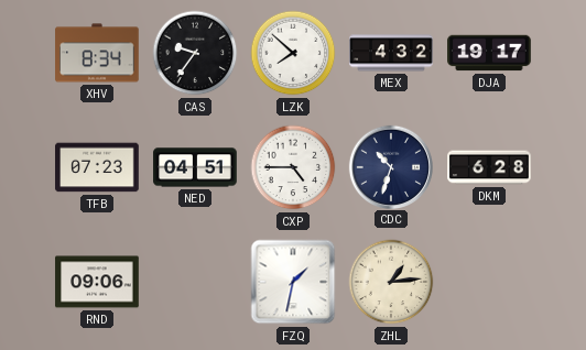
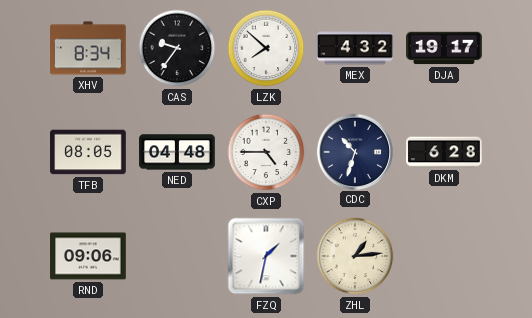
TFB: 07:23 -> 08:05 (88, 152)
NED: 04:51 -> 04:48 (177, 152)
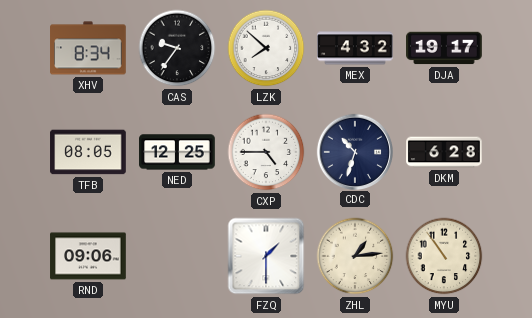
NED: 04:48 -> 12:25 (177, 152)
FZQ: 1:32 -> 1:30 (266, 256)
MYU: none -> 10:54 (444, 256)
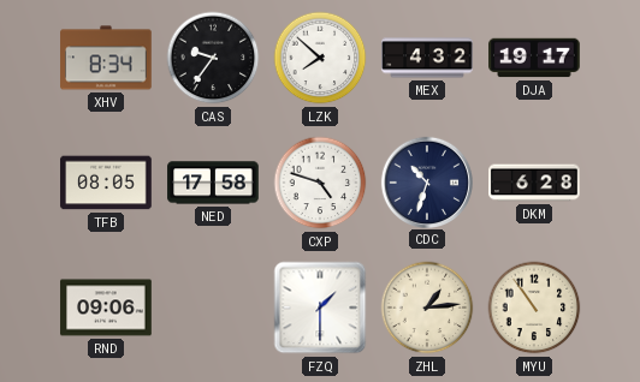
NED: 12:25 -> 17:58 (213, 183)
CXP: 4:45 -> 4:48 (320, 183)
